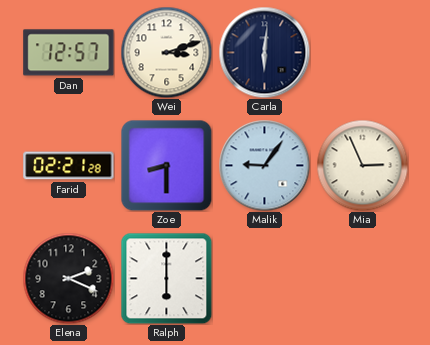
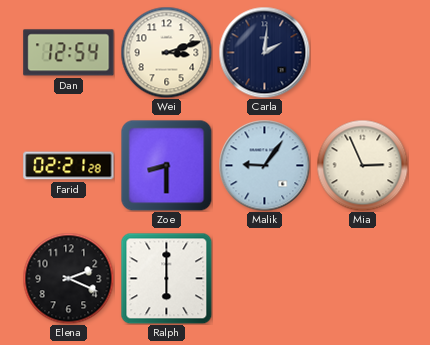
Dan: 12:57 -> 12:54 (69, 53)
Carla: 6:01 -> 2:01 (264, 52)
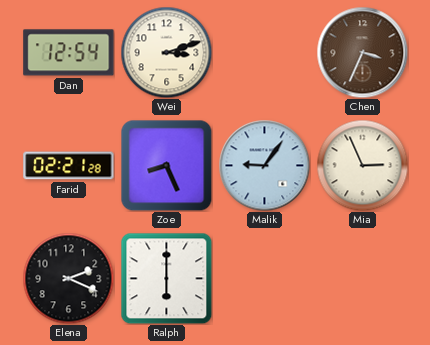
Carla: 2:01 -> none (264, 52)
Chen: none -> 3:34 (362, 52)
Zoe: 8:30 -> 8:26 (166, 165)
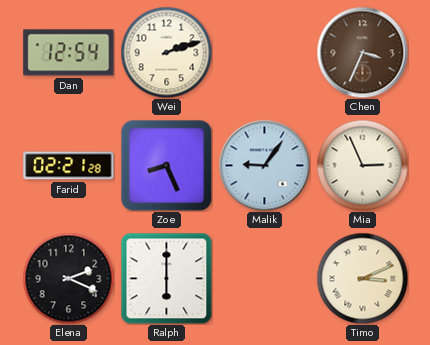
Wei: 3:12 -> 2:12 (166, 52)
Timo: none -> 3:11 (362, 278)
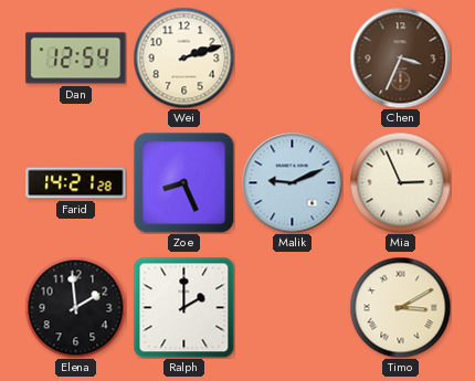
Farid: 02:21 -> 14:21 (76, 183)
Malik: 9:06 -> 9:11 (292, 182)
Elena: 2:19 -> 1:59 (75, 307)
Ralph: 6:00 -> 2:00 (183, 307)
Timo: 3:11 -> 3:10 (400, 307)
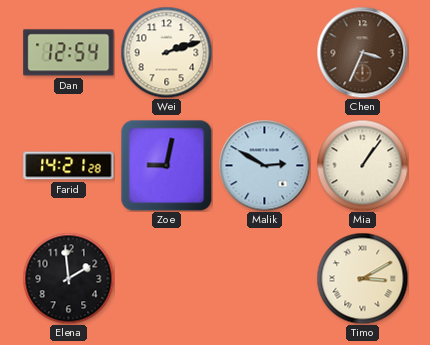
Zoe: 8:26 -> 9:02 (166, 165)
Malik: 9:11 -> 2:50 (264, 165)
Mia: 2:56 -> 1:06 (362, 165)
Ralph: 2:00 -> none (183, 307)
